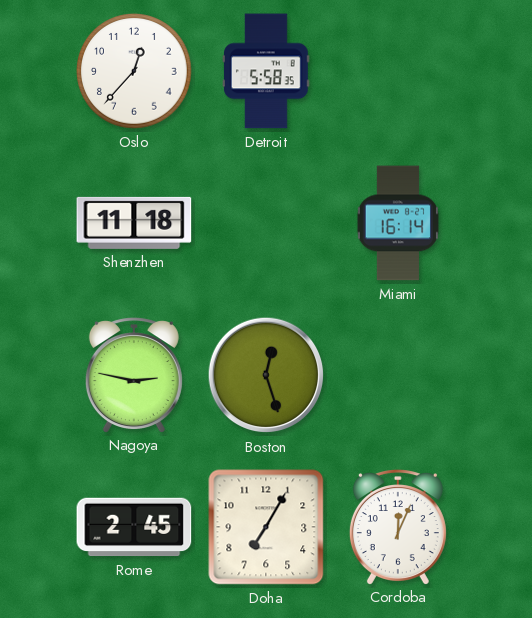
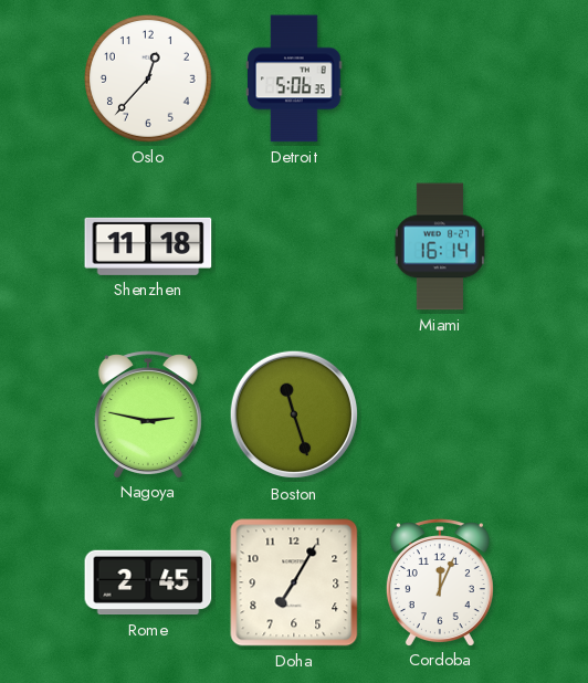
Detroit: 5:58 -> 5:06 (295, 78)
Boston: 12:27 -> 11:27 (294, 414)
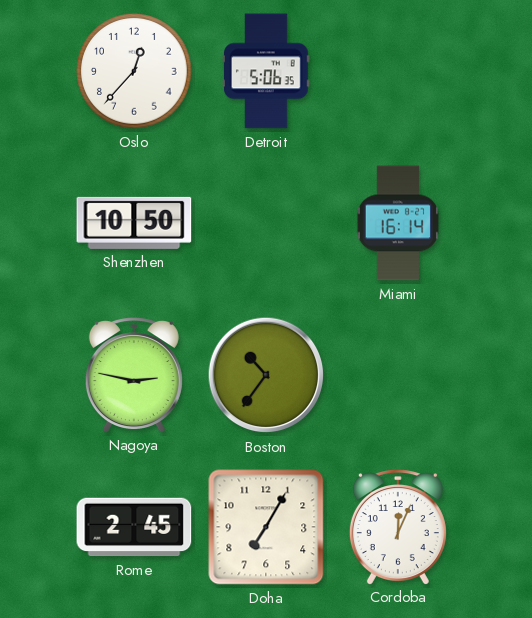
Shenzhen: 11:18 -> 10:50 (134, 223)
Boston: 11:27 -> 10:36 (266, 375)
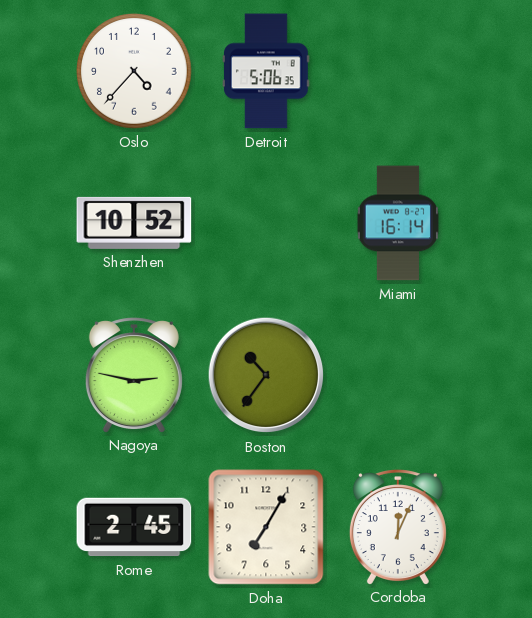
Oslo: 12:37 -> 4:37 (135, 72)
Shenzhen: 10:50 -> 10:52 (134, 223)
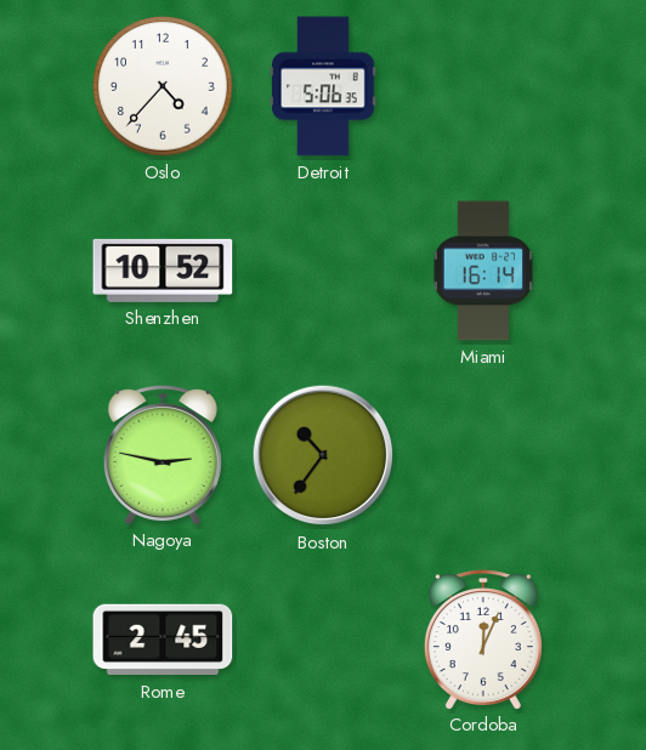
Doha: 7:05 -> none (266, 527)
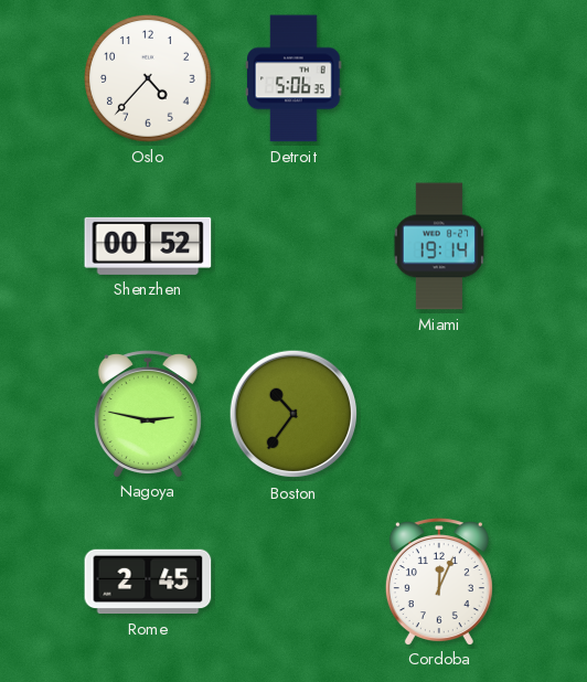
Shenzhen: 10:52 -> 00:52 (148, 246)
Miami: 16:14 -> 19:14 (439, 246)
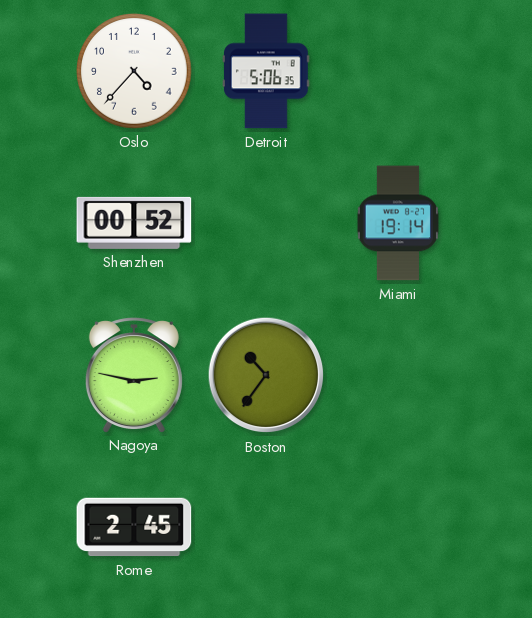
Cordoba: 12:04 -> none (439, 582)
